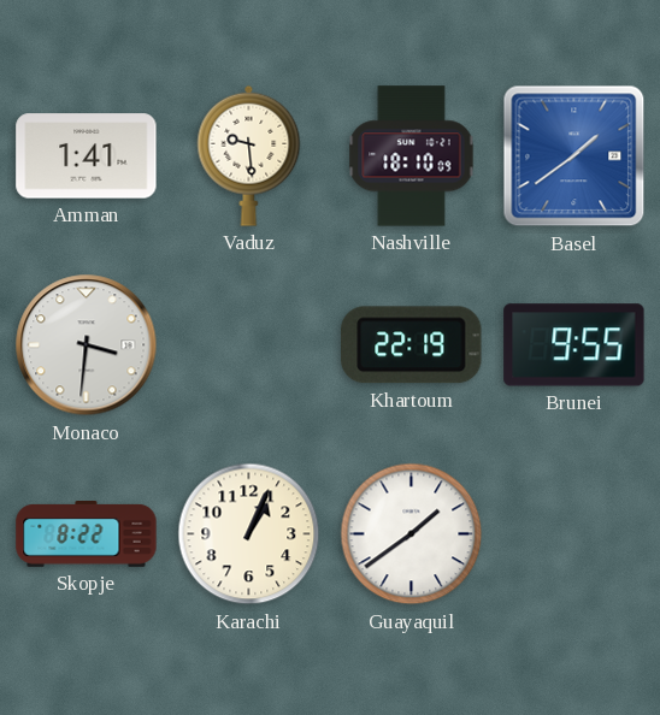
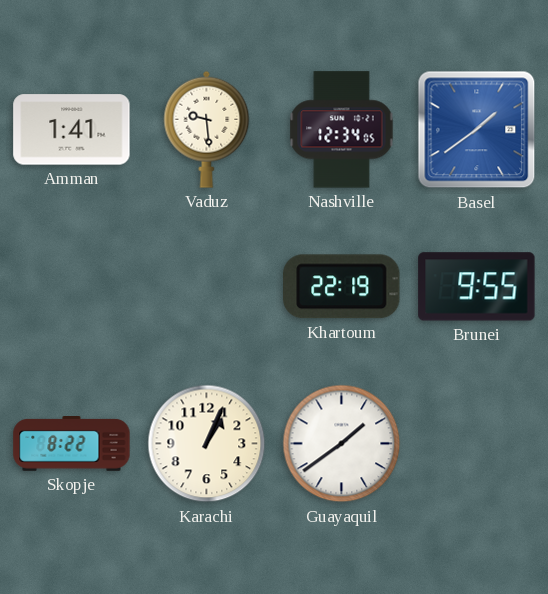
Nashville: 18:10 -> 12:34 (342, 130)
Monaco: 3:31 -> none (87, 345)
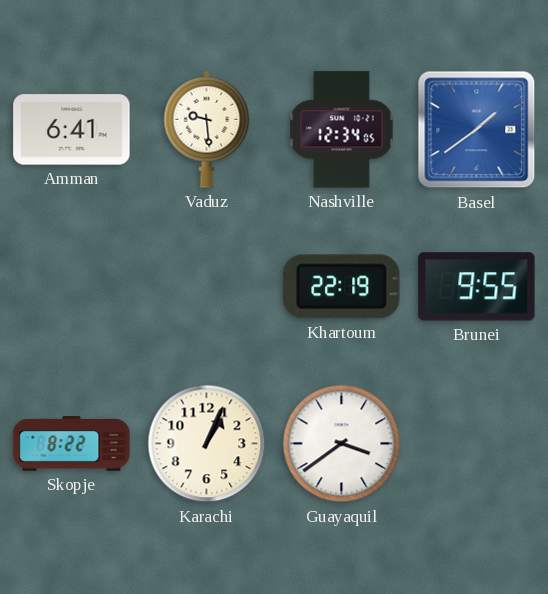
Amman: 1:41 -> 6:41 (72, 130)
Guayaquil: 1:39 -> 3:39 (342, 444)
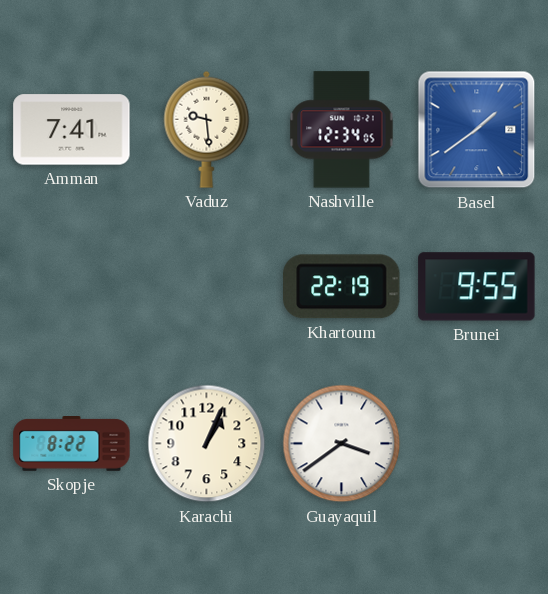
Amman: 6:41 -> 7:41 (72, 130)
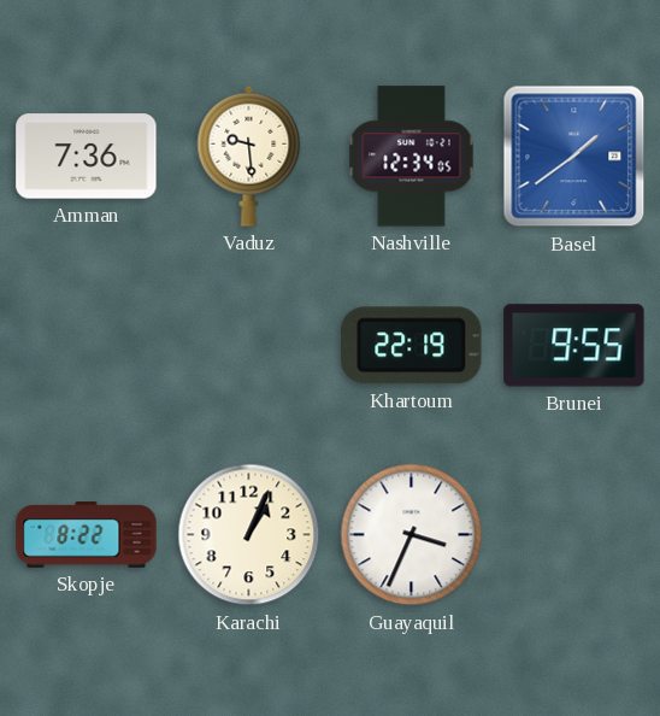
Amman: 7:41 -> 7:36 (87, 157)
Guayaquil: 3:39 -> 3:34 (412, 535)
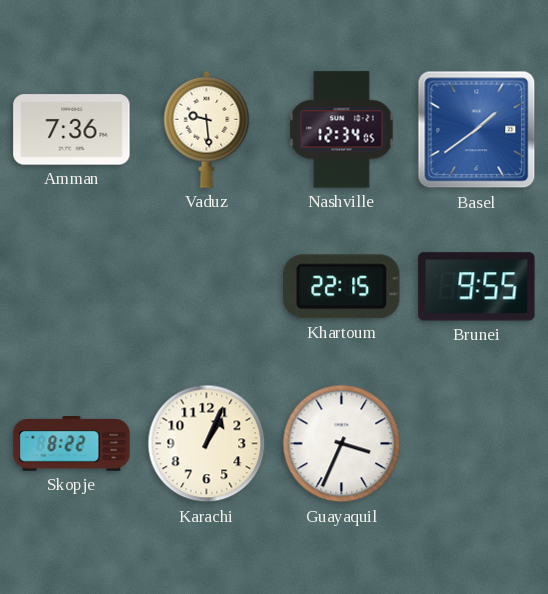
Khartoum: 22:19 -> 22:15 (342, 287)
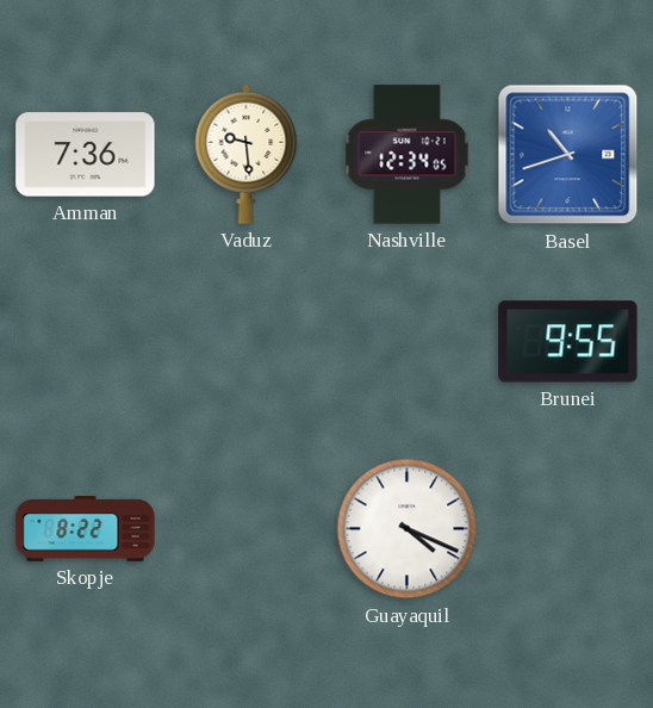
Basel: 1:39 -> 10:42 (568, 155)
Khartoum: 22:15 -> none (342, 287)
Karachi: 1:04 -> none (207, 444)
Guayaquil: 3:34 -> 4:19 (408, 529)
